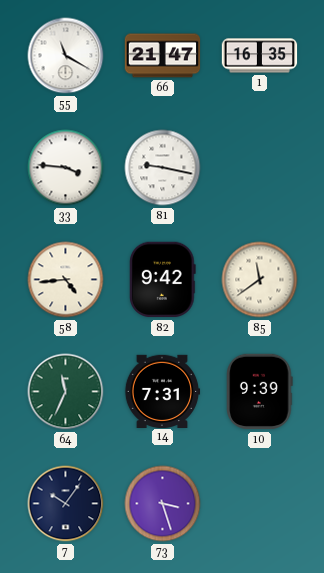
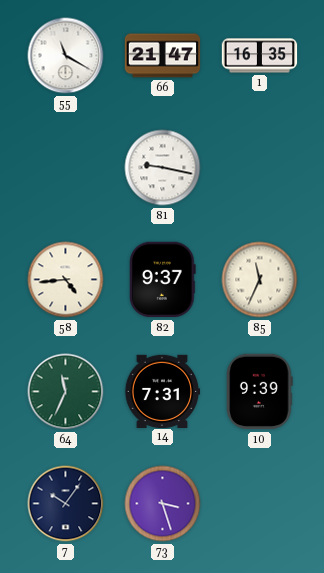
33: 3:46 -> none (66, 168)
82: 9:42 -> 9:37 (163, 280)
85: 11:39 -> 11:34 (260, 280)
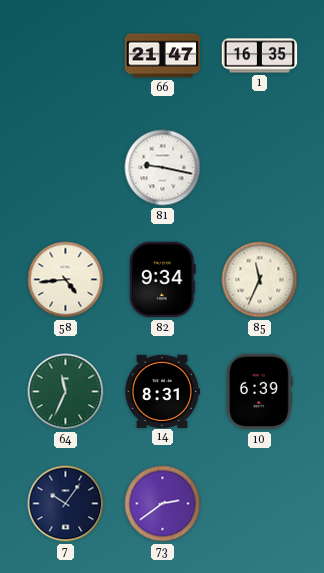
55: 11:20 -> none (66, 56)
82: 9:37 -> 9:34 (163, 280)
14: 7:31 -> 8:31 (162, 391)
10: 9:39 -> 6:39 (260, 392)
73: 3:27 -> 2:39 (163, 504)
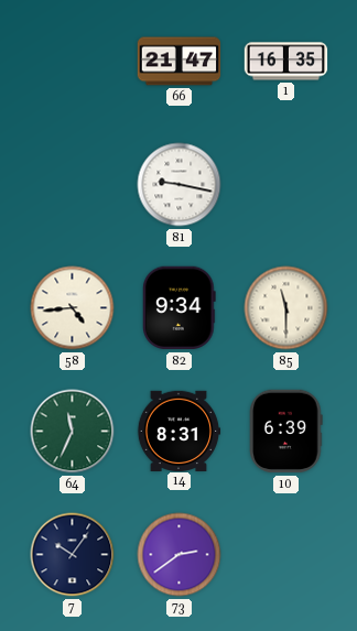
85: 11:34 -> 11:30 (286, 308)
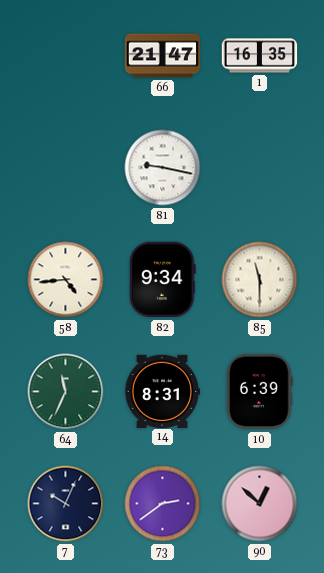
7: 10:06 -> 10:04 (66, 504)
90: none -> 12:52 (260, 504)
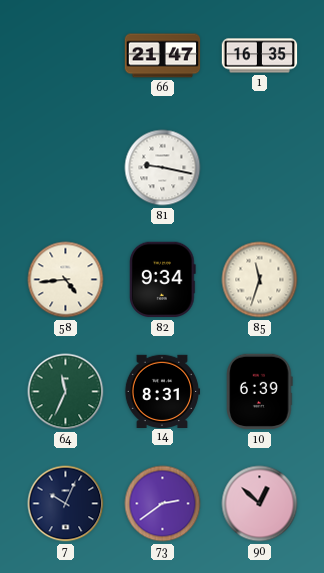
85: 11:30 -> 11:33 (260, 280)
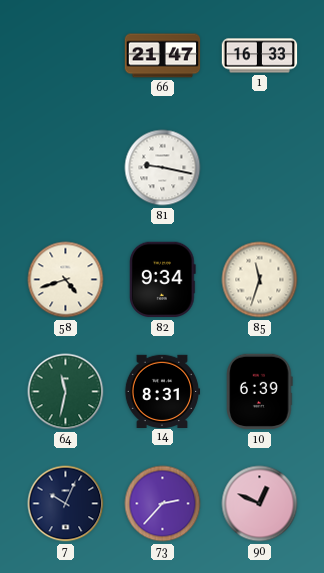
1: 16:35 -> 16:33 (260, 56)
58: 4:44 -> 4:42 (66, 280)
64: 11:34 -> 11:32 (66, 392)
73: 2:39 -> 2:37 (163, 504)
90: 12:52 -> 12:49 (260, 504)
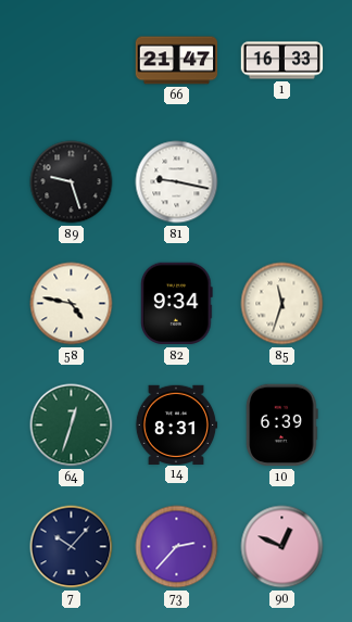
89: none -> 9:27 (72, 182)
58: 4:42 -> 4:47 (72, 304)
64: 11:32 -> 12:33 (72, 426)
7: 10:04 -> 10:07 (72, 547)
